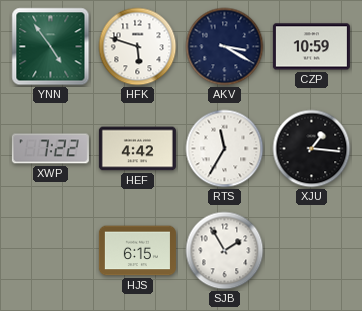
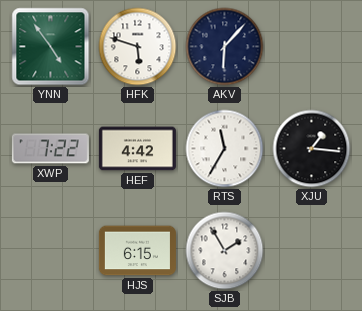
AKV: 3:20 -> 6:07 (225, 47)
CZP: 10:59 -> none (311, 47)
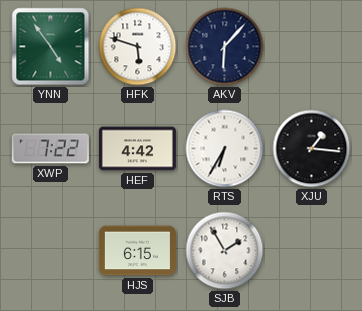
RTS: 11:35 -> 6:35 (225, 149)
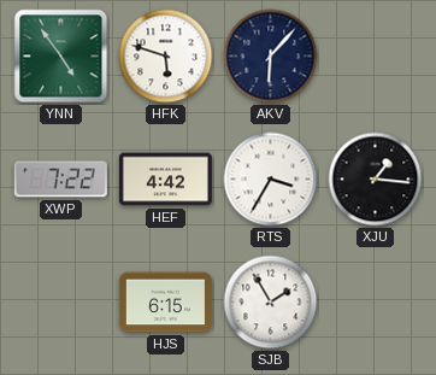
RTS: 6:35 -> 3:35 (271, 180)
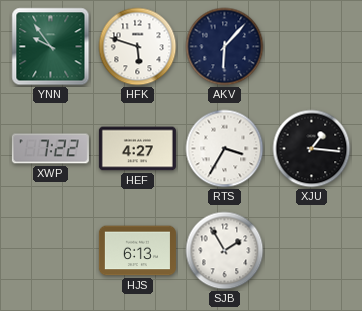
YNN: 4:54 -> 9:54 (51, 47)
HEF: 4:42 -> 4:27 (137, 149)
HJS: 6:15 -> 6:13 (137, 251)
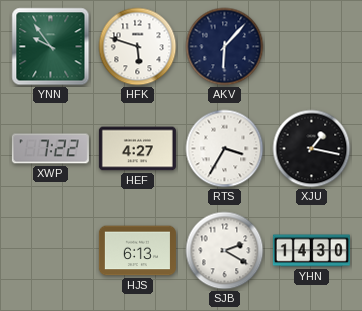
XJU: 1:16 -> 1:17 (312, 149)
SJB: 1:55 -> 2:20 (225, 251)
YHN: none -> 14:30 (311, 251)
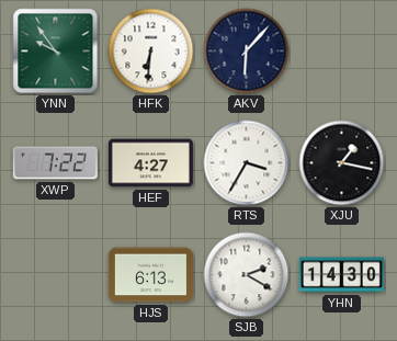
HFK: 5:48 -> 6:31 (151, 52)
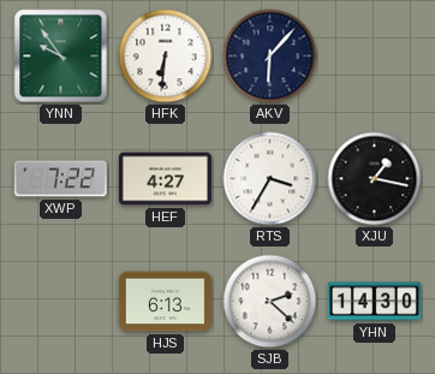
SJB: 2:20 -> 2:22 (270, 302)
